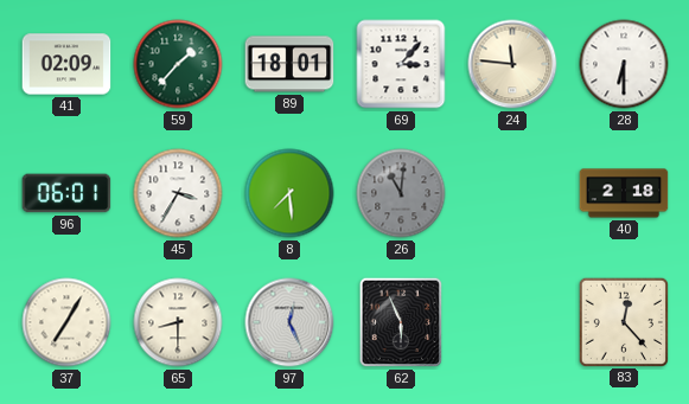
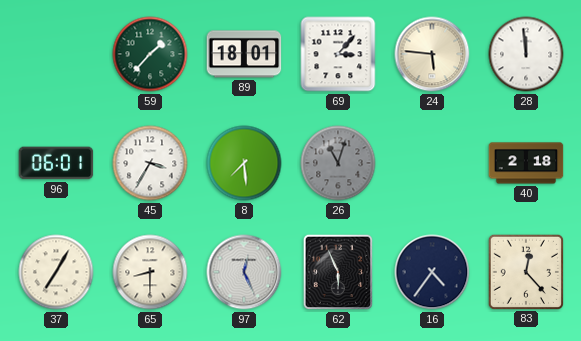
41: 02:09 -> none (66, 64)
24: 11:46 -> 5:46 (432, 54)
28: 6:30 -> 11:59 (526, 54)
26: 11:01 -> 11:03 (338, 163)
16: none -> 4:36 (432, 272)
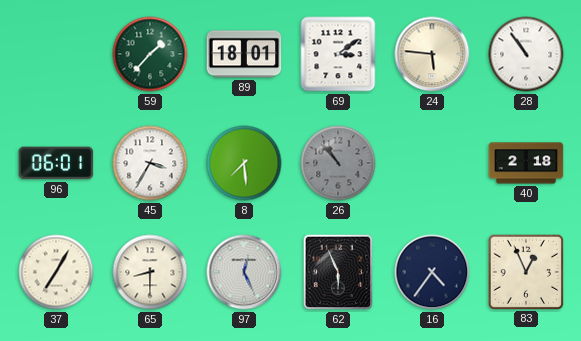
69: 3:07 -> 3:09 (338, 54)
28: 11:59 -> 10:54 (526, 54)
26: 11:03 -> 10:53 (338, 163)
83: 12:23 -> 12:56 (525, 271)
